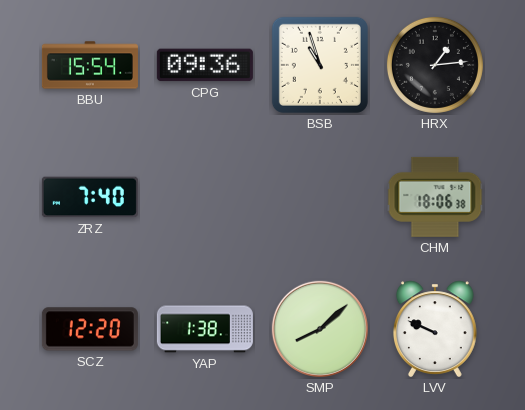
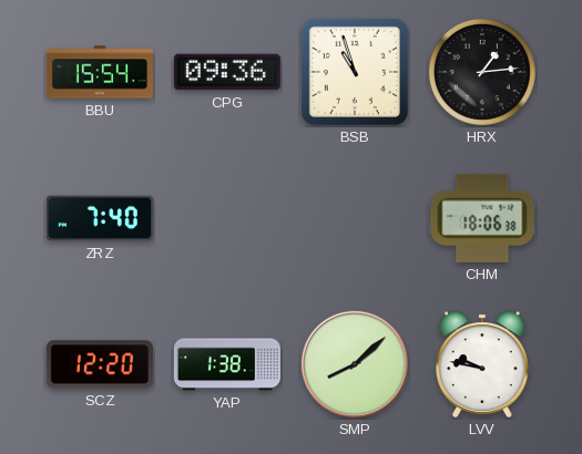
LVV: 9:49 -> 9:47 (482, 364)
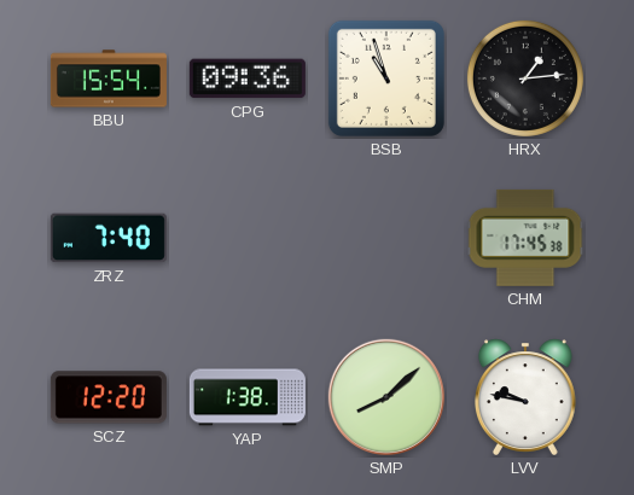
CHM: 18:06 -> 17:45 (525, 238)
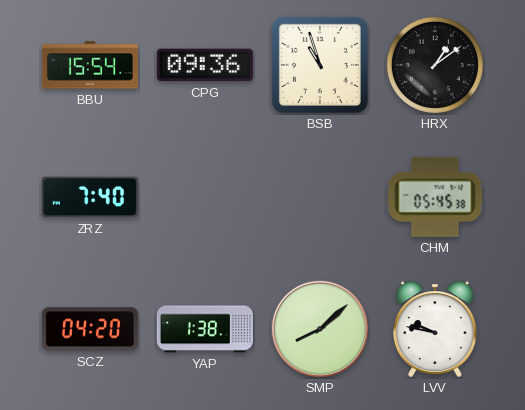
HRX: 1:14 -> 1:09 (435, 65)
CHM: 17:45 -> 05:45 (435, 197)
SCZ: 12:20 -> 04:20 (90, 329)
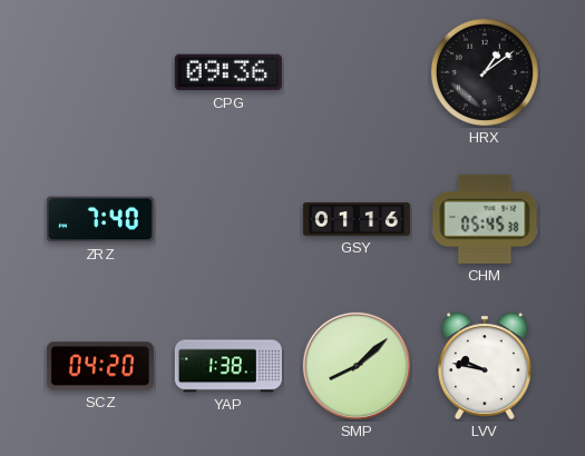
BBU: 15:54 -> none (90, 65)
BSB: 10:57 -> none (320, 65)
GSY: none -> 01:16 (357, 219)
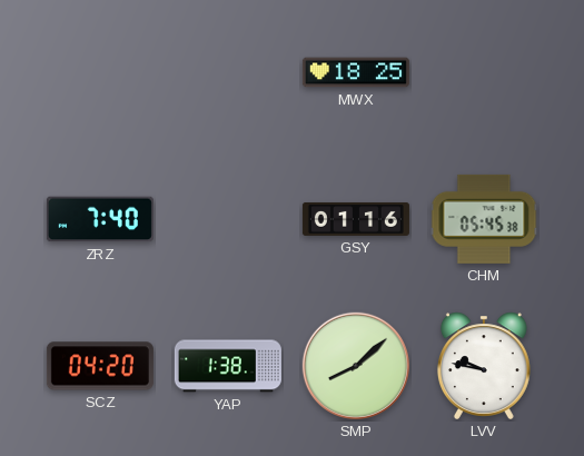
CPG: 09:36 -> none (228, 72)
MWX: none -> 18:25 (356, 72)
HRX: 1:09 -> none (485, 72)
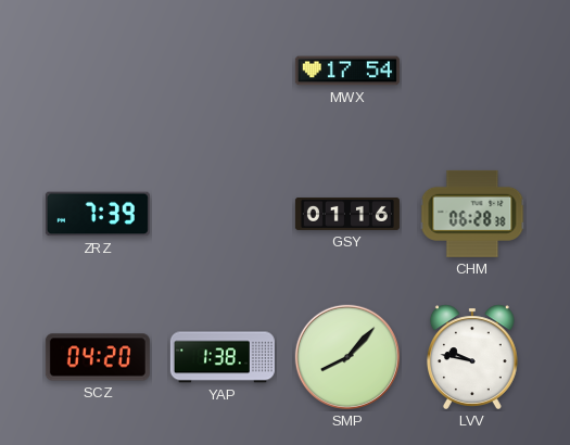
MWX: 18:25 -> 17:54 (347, 71)
ZRZ: 7:40 -> 7:39 (98, 214)
CHM: 05:45 -> 06:28 (472, 214)
SMP: 8:08 -> 8:07 (347, 357)
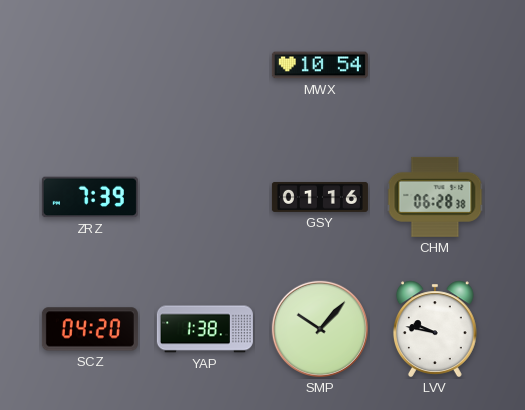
MWX: 17:54 -> 10:54 (320, 65)
SMP: 8:07 -> 10:07 (320, 329)
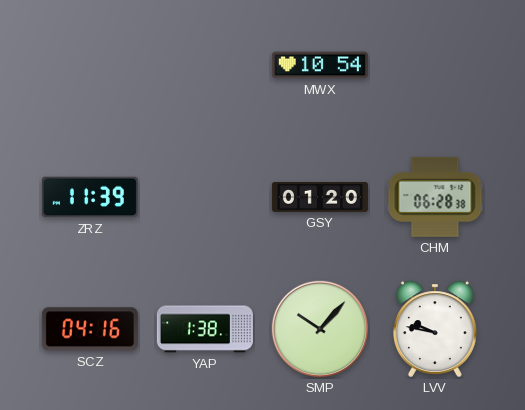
ZRZ: 7:39 -> 11:39 (90, 197)
GSY: 01:16 -> 01:20 (320, 197)
SCZ: 04:20 -> 04:16 (90, 329)
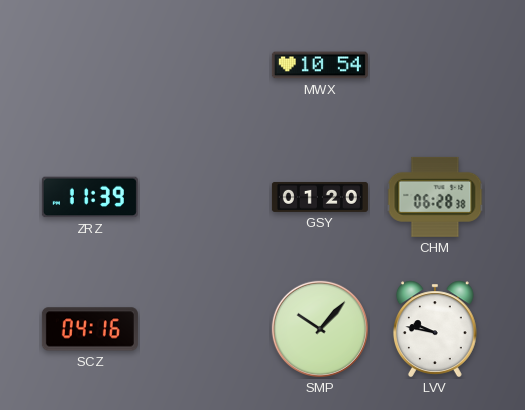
YAP: 1:38 -> none (205, 329)
